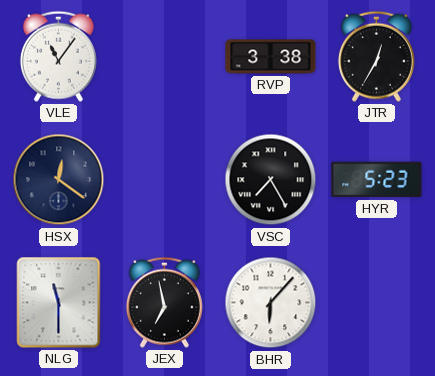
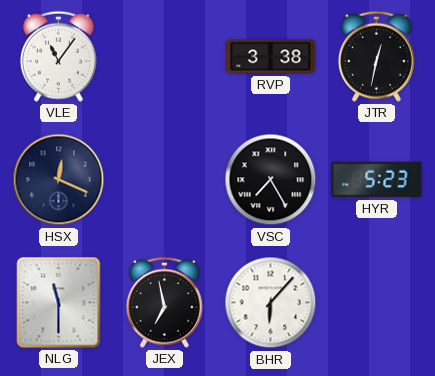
JTR: 12:35 -> 12:32 (376, 56)
HSX: 12:21 -> 12:19 (59, 180)
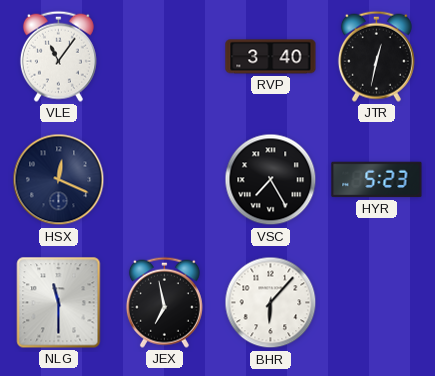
RVP: 3:38 -> 3:40 (271, 57)
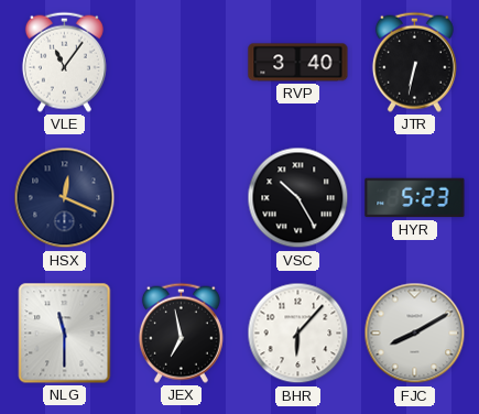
JTR: 12:32 -> 6:32 (414, 62)
VSC: 7:25 -> 10:25 (298, 198)
FJC: none -> 8:10 (415, 334)
